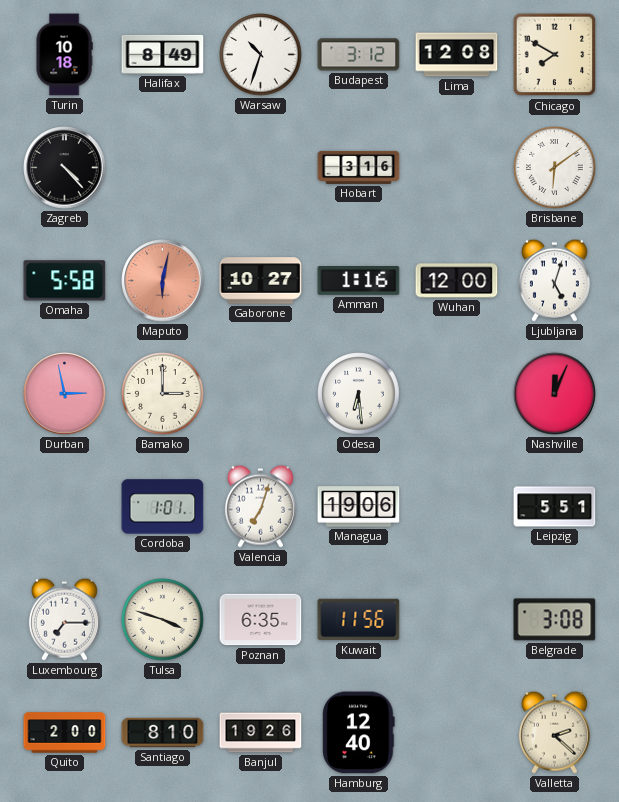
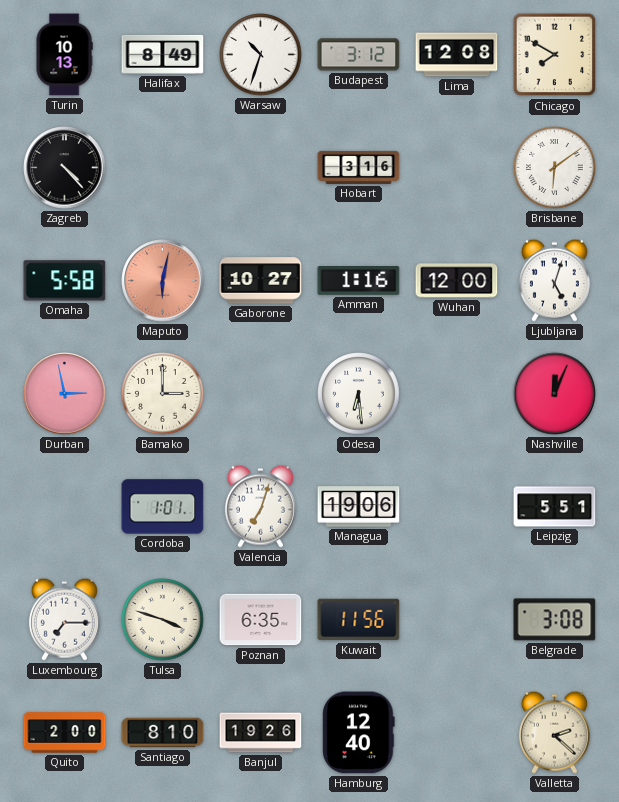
Turin: 10:18 -> 10:13 (64, 55)
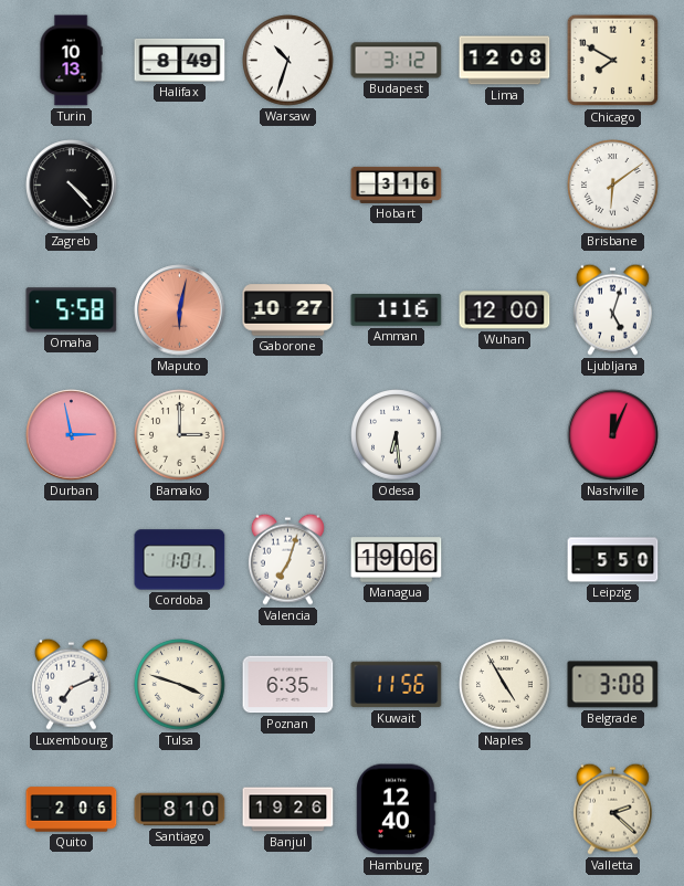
Leipzig: 5:51 -> 5:50 (613, 560)
Luxembourg: 7:15 -> 7:11 (71, 684)
Naples: none -> 4:55 (505, 685)
Quito: 2:00 -> 2:06 (72, 810)
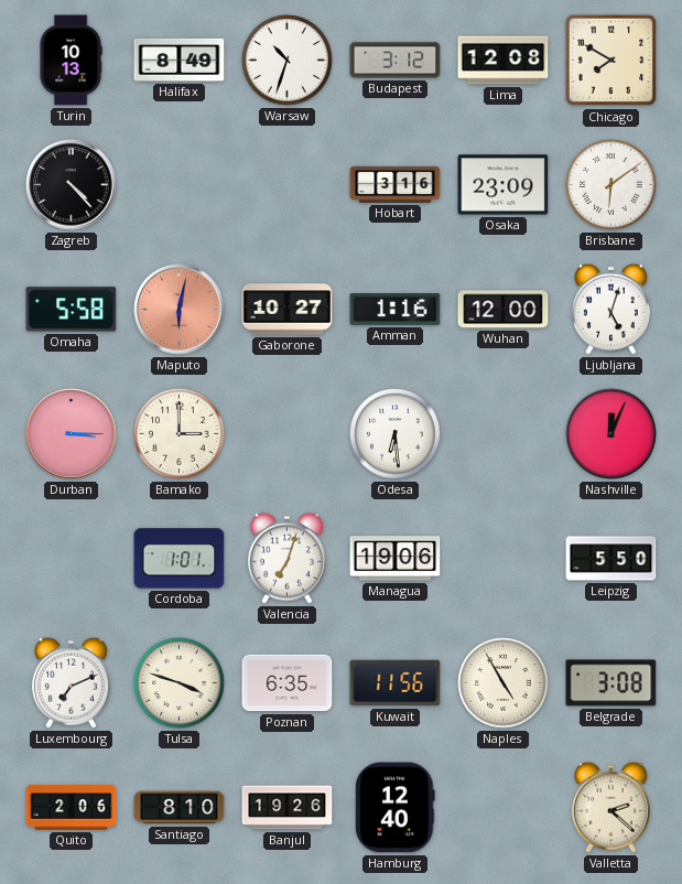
Osaka: none -> 23:09 (504, 185)
Durban: 2:58 -> 3:15 (72, 434)
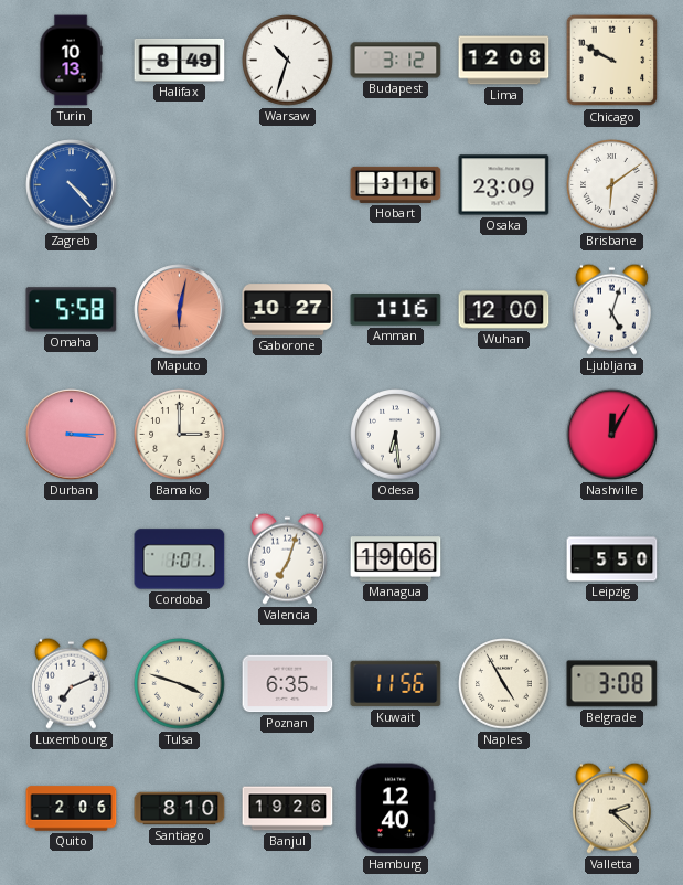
Chicago: 7:50 -> 9:50 (612, 61)
Zagreb dial: black -> blue (72, 185)
Nashville: 12:04 -> 12:05 (612, 435)
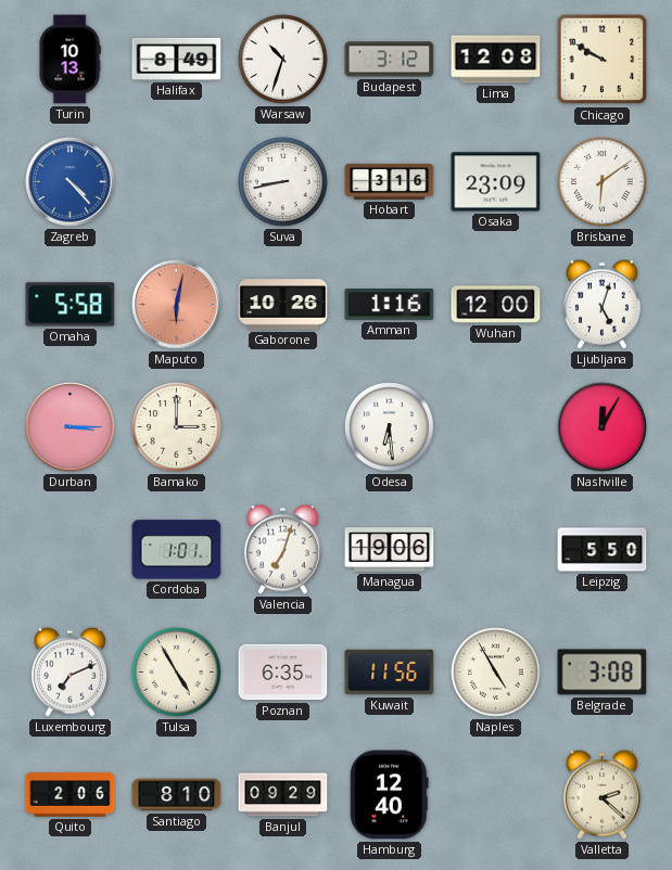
Suva: none -> 8:43 (283, 182)
Gaborone: 10:27 -> 10:26 (283, 305)
Tulsa: 3:48 -> 4:55 (177, 673)
Banjul: 19:26 -> 09:29 (283, 795)
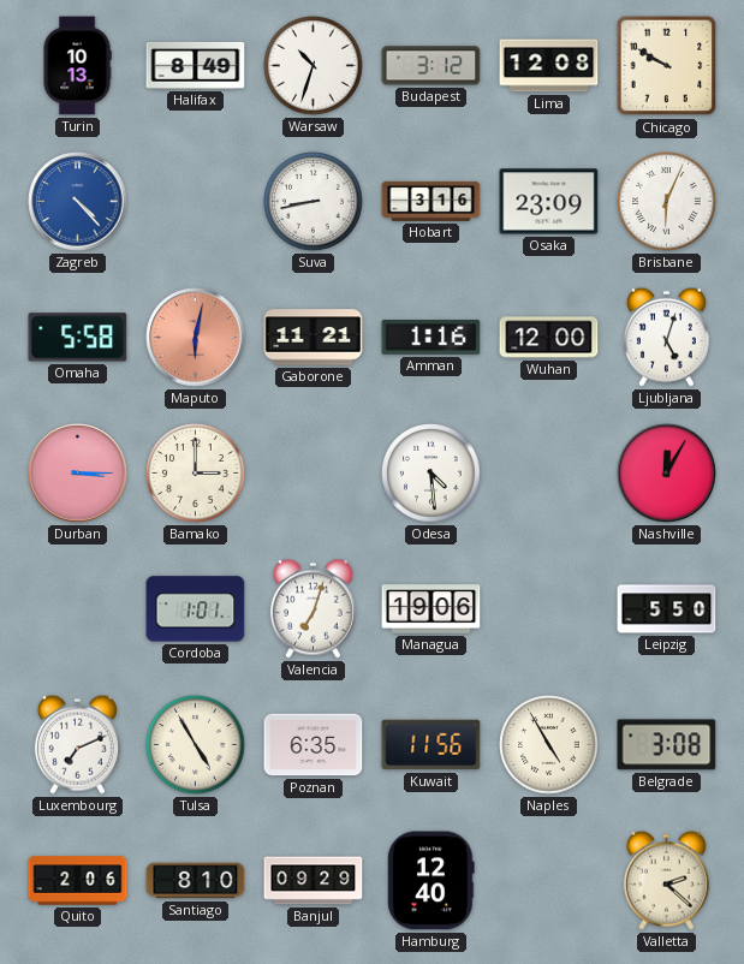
Brisbane: 6:09 -> 6:04 (667, 202)
Gaborone: 10:26 -> 11:21 (314, 338)
Odesa: 6:29 -> 4:29 (431, 474)
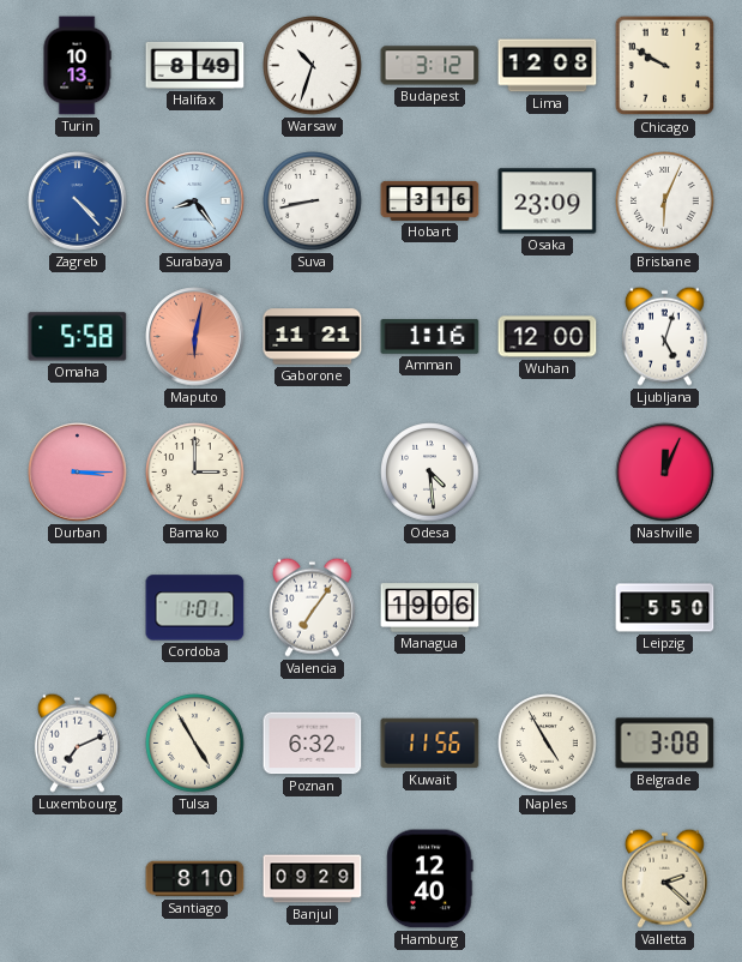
Surabaya: none -> 8:24 (195, 202)
Nashville: 12:05 -> 12:04 (665, 473)
Valencia: 7:03 -> 7:06 (312, 607)
Poznan: 6:35 -> 6:32 (313, 744)
Quito: 2:06 -> none (78, 881)
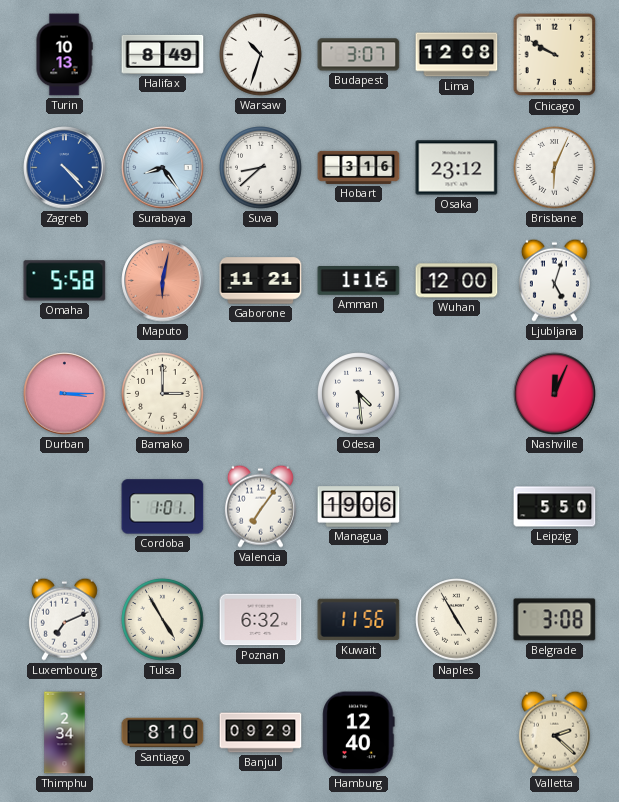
Budapest: 3:12 -> 3:07 (359, 55)
Suva: 8:43 -> 8:38 (261, 168)
Osaka: 23:09 -> 23:12 (457, 168)
Thimphu: none -> 2:34 (65, 733)
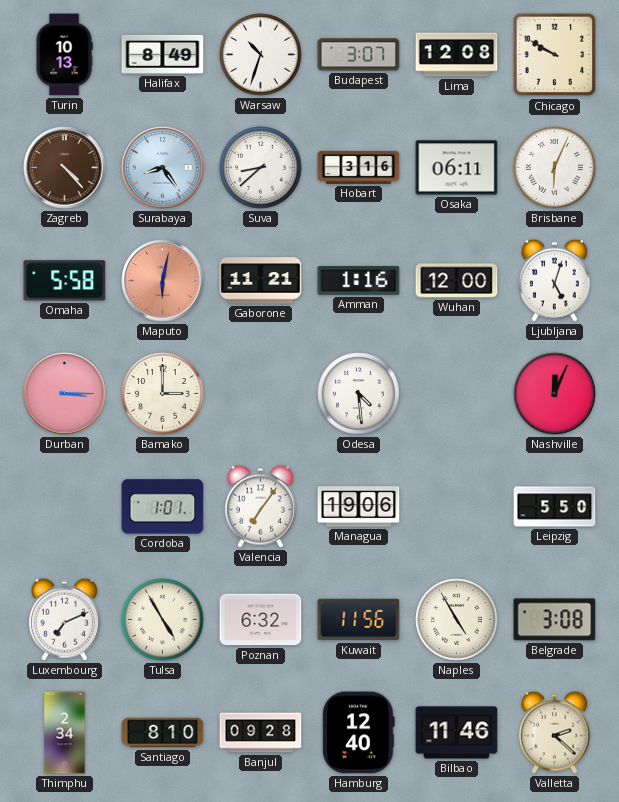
Zagreb dial: blue -> brown (65, 168)
Osaka: 23:12 -> 06:11 (457, 168)
Banjul: 09:29 -> 09:28 (261, 733)
Bilbao: none -> 11:46 (457, 733)
